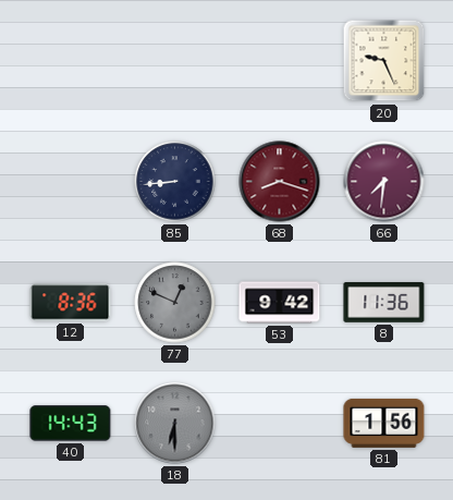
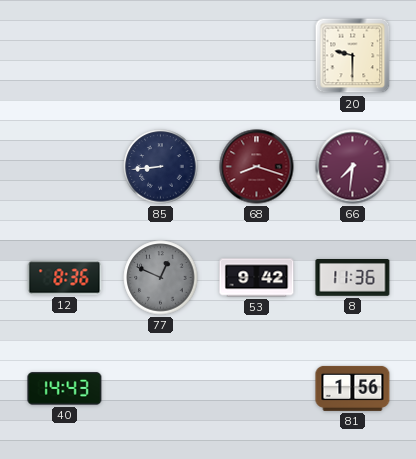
20: 9:26 -> 9:30 (353, 56)
18: 6:30 -> none (175, 424)
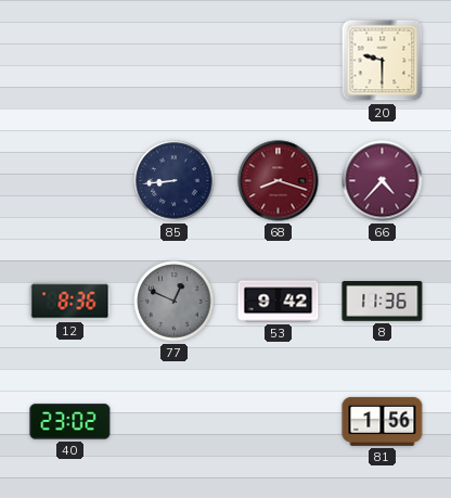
66: 7:31 -> 4:37 (383, 181)
40: 14:43 -> 23:02 (70, 422)
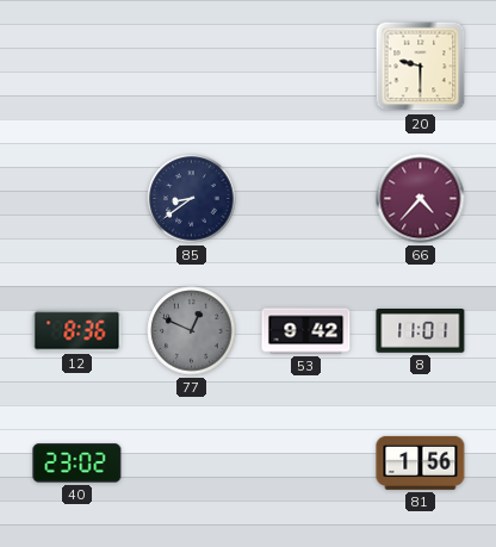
85: 8:44 -> 8:39 (192, 199)
68: 8:18 -> none (279, 181)
8: 11:36 -> 11:01 (421, 331)
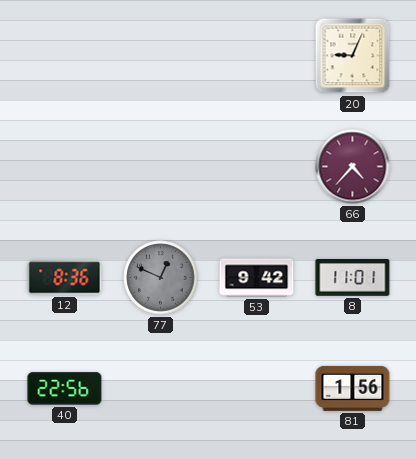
20: 9:30 -> 9:04 (353, 56)
85: 8:39 -> none (192, 199)
40: 23:02 -> 22:56 (65, 389)
